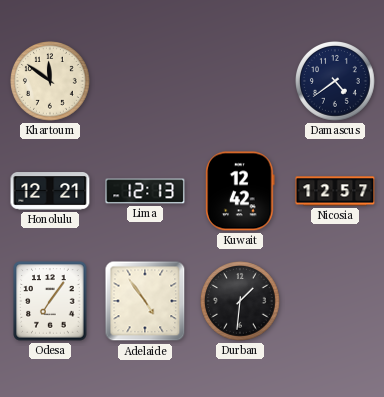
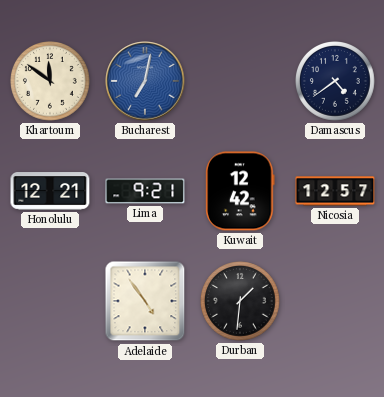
Bucharest: none -> 7:02 (145, 81)
Lima: 12:13 -> 9:21 (145, 191)
Odesa: 7:06 -> none (50, 301)
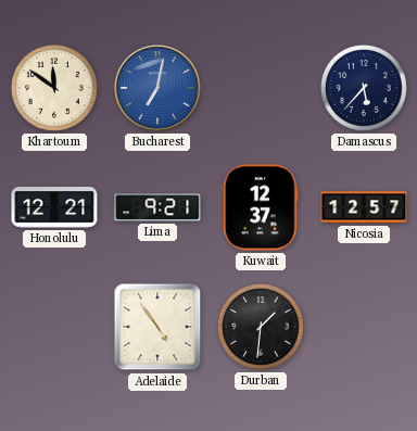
Damascus: 4:39 -> 5:37 (365, 89)
Kuwait: 12:42 -> 12:37 (261, 207)
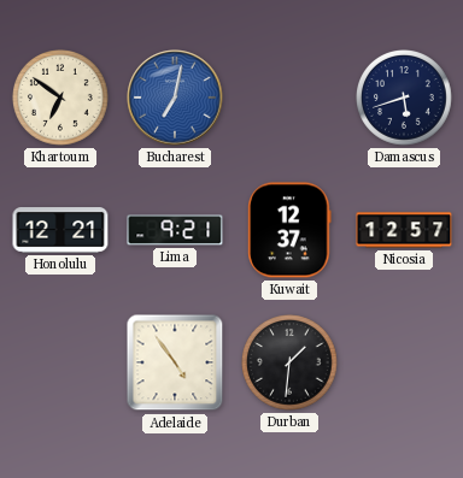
Khartoum: 11:51 -> 6:51 (61, 99)
Damascus: 5:37 -> 5:42 (405, 99)
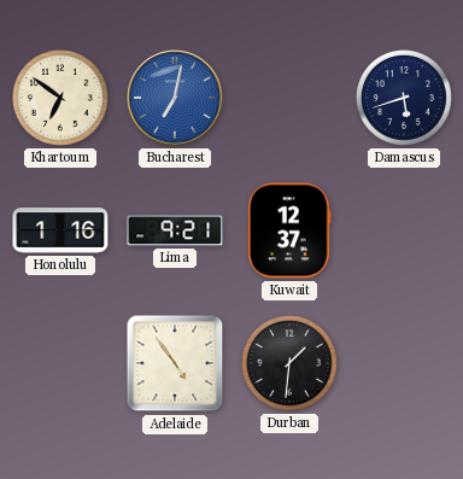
Honolulu: 12:21 -> 1:16 (60, 230)
Nicosia: 12:57 -> none (404, 230)
